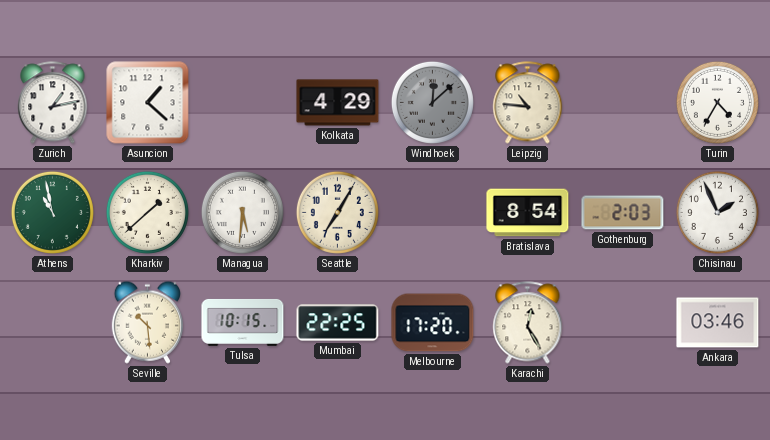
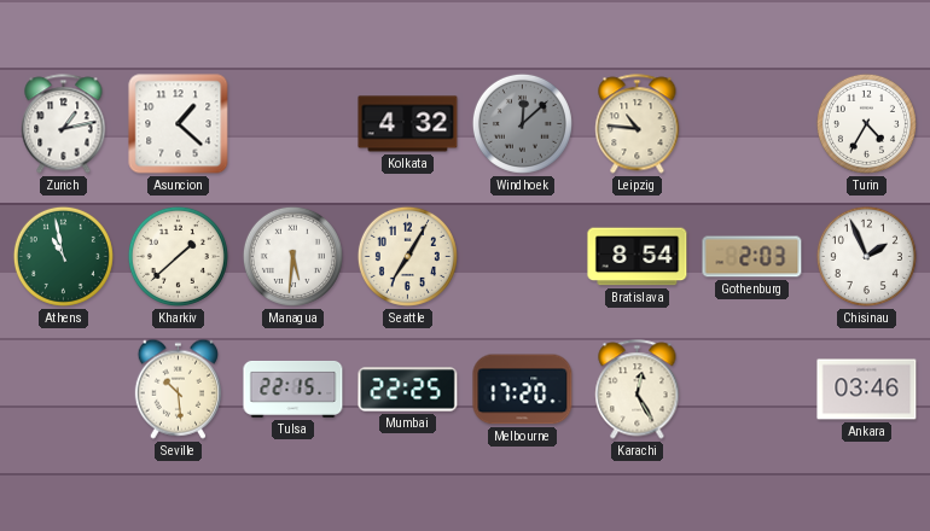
Kolkata: 4:29 -> 4:32 (408, 124)
Tulsa: 10:15 -> 22:15 (293, 389)
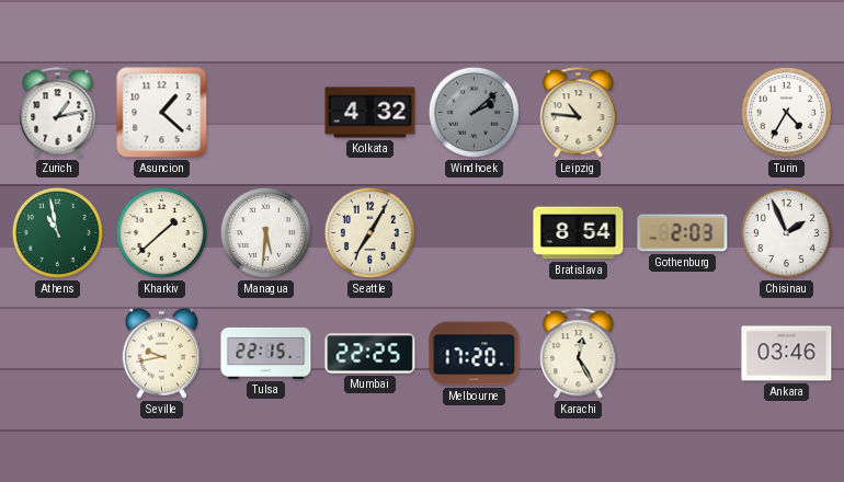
Windhoek: 12:08 -> 2:08 (474, 112)
Seville: 10:29 -> 9:43 (161, 353)
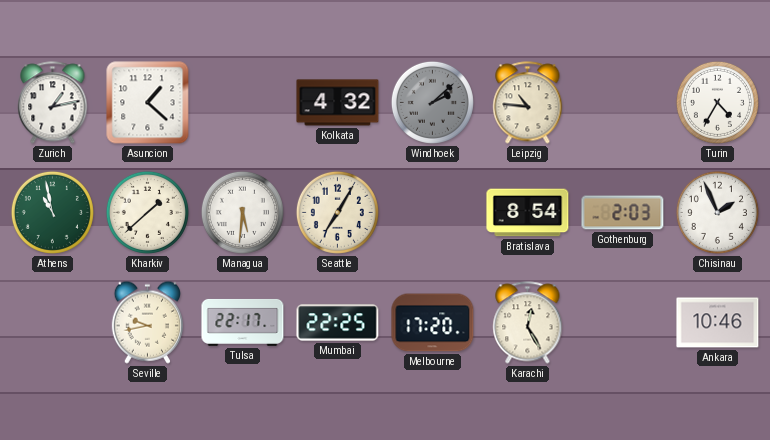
Tulsa: 22:15 -> 22:17 (243, 322)
Ankara: 03:46 -> 10:46 (718, 323)
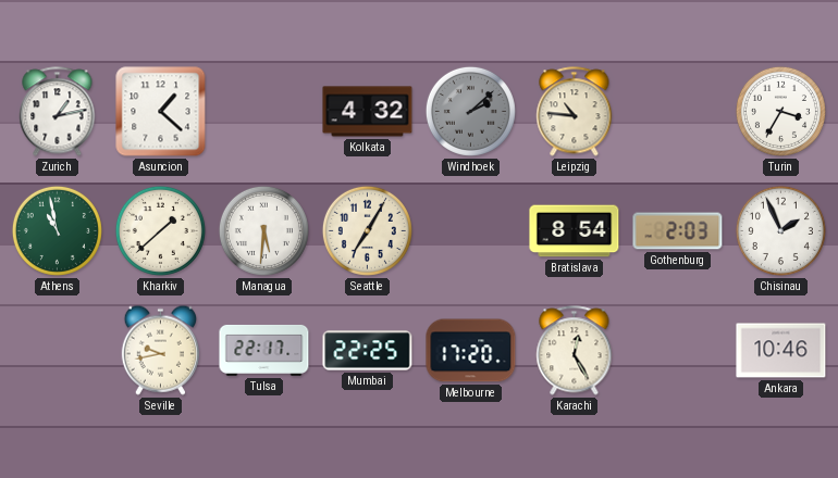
Turin: 4:35 -> 3:35 (780, 111)
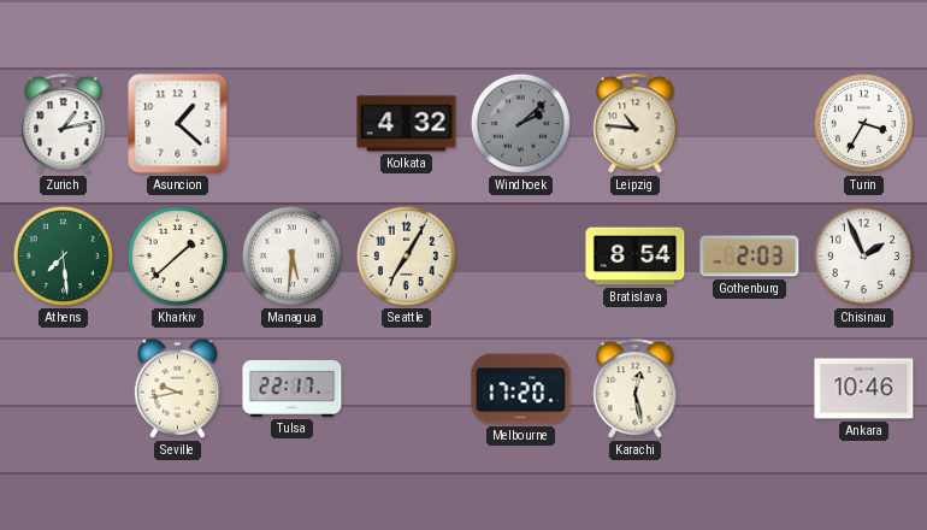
Athens: 10:58 -> 7:29 (63, 255)
Mumbai: 22:25 -> none (368, 351)
Karachi: 12:25 -> 12:28 (636, 389)
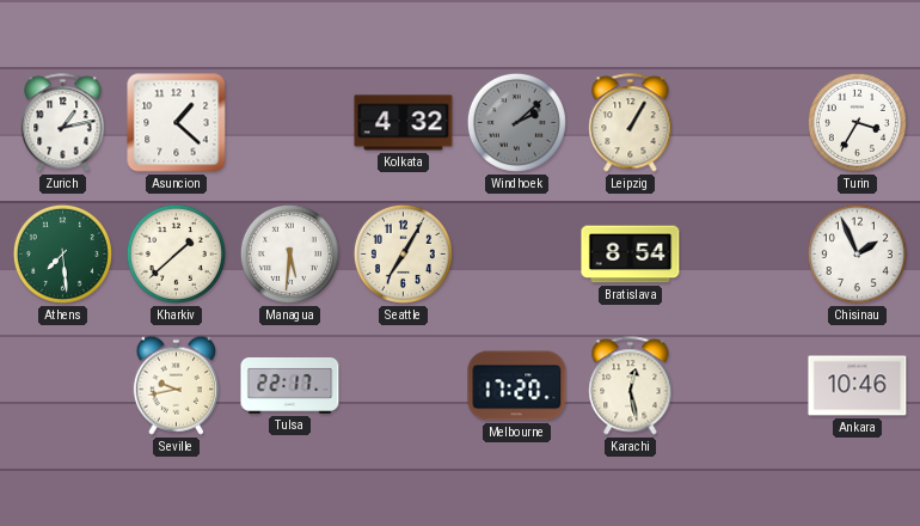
Leipzig: 10:46 -> 1:05 (631, 123)
Gothenburg: 2:03 -> none (750, 257)
